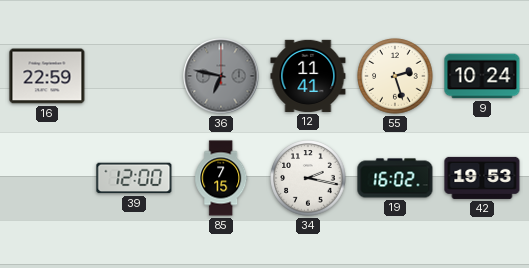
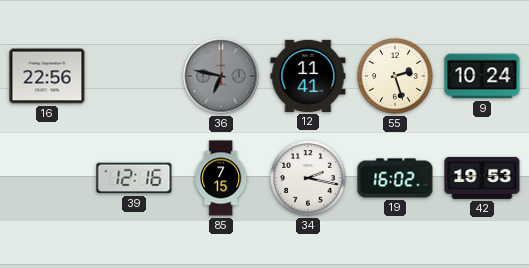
16: 22:59 -> 22:56 (47, 76)
39: 12:00 -> 12:16 (134, 178)
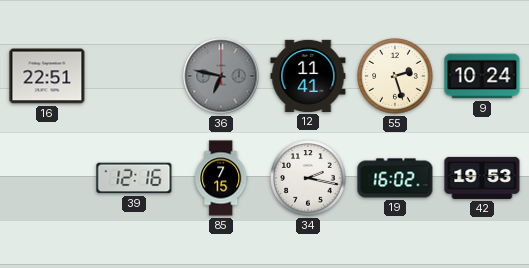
16: 22:56 -> 22:51 (47, 76)
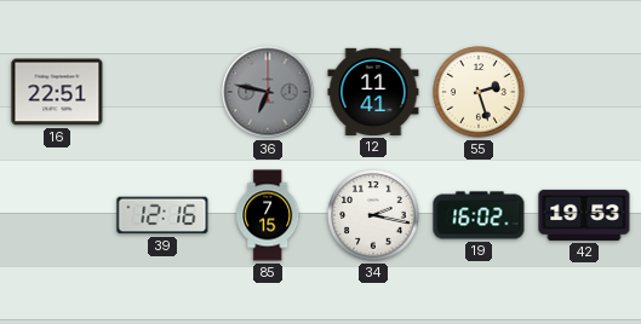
9: 10:24 -> none (482, 76)
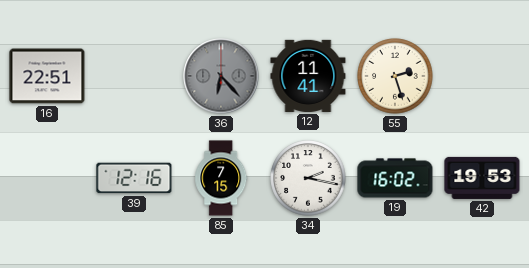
36: 6:47 -> 6:23 (221, 76)
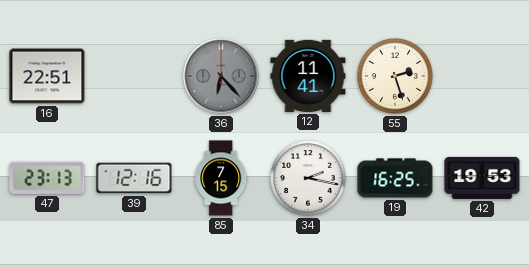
47: none -> 23:13 (47, 178)
19: 16:02 -> 16:25 (395, 178)
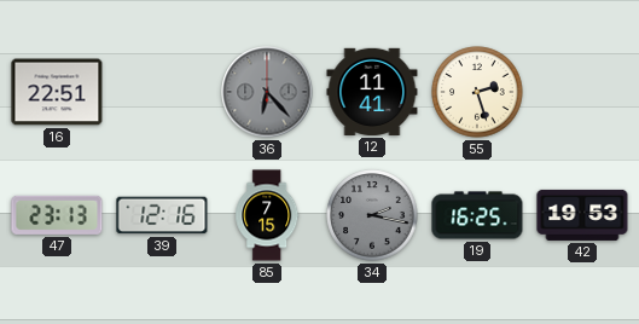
34 dial: white -> grey (372, 215)
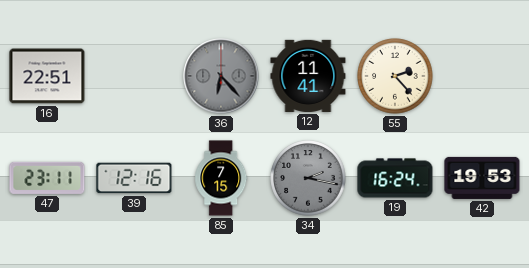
55: 2:27 -> 2:23 (395, 76)
47: 23:13 -> 23:11 (47, 178)
19: 16:25 -> 16:24 (395, 178)
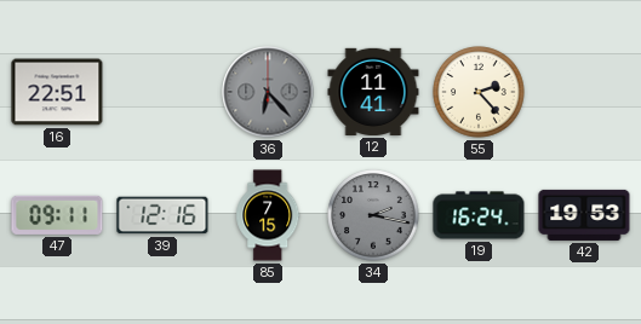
47: 23:11 -> 09:11 (57, 215)
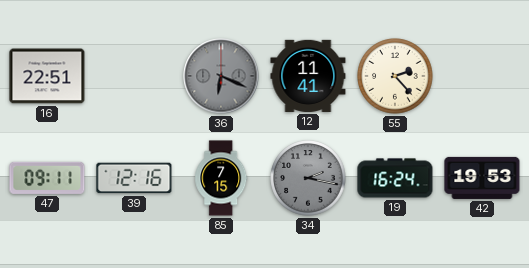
36: 6:23 -> 6:19 (221, 76)
